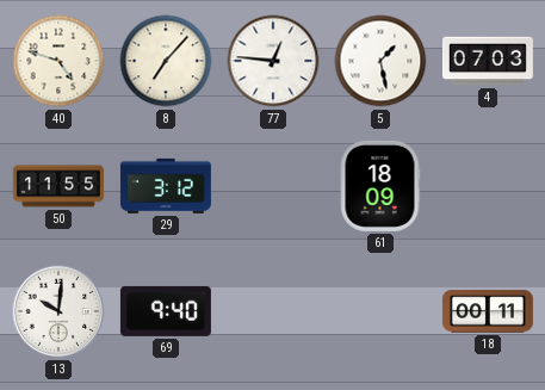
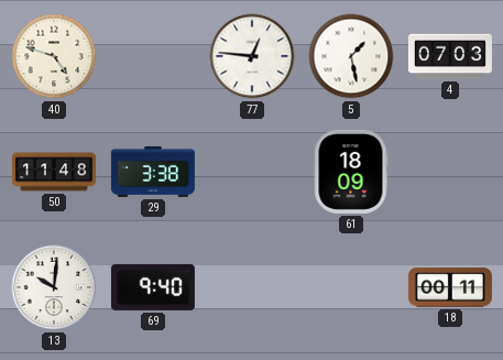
8: 7:07 -> none (166, 61)
50: 11:55 -> 11:48 (54, 172)
29: 3:12 -> 3:38 (153, 172)
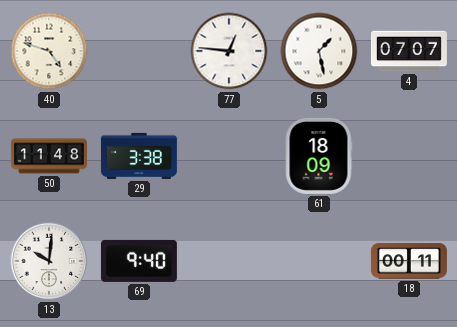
4: 07:03 -> 07:07 (409, 51)
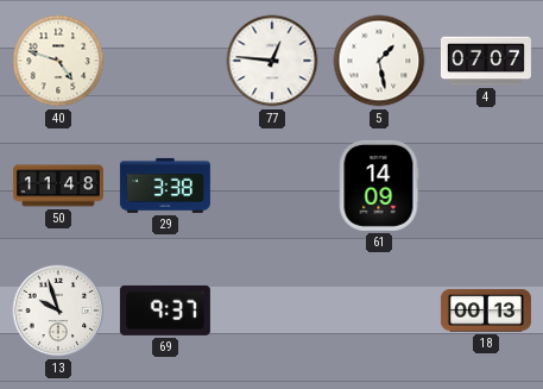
61: 18:09 -> 14:09 (379, 186)
13: 10:01 -> 9:57 (58, 310)
69: 9:40 -> 9:37 (165, 310)
18: 00:11 -> 00:13 (486, 310)
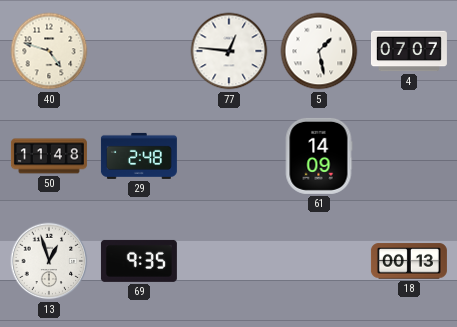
29: 3:38 -> 2:48 (139, 156)
13: 9:57 -> 12:57 (49, 261)
69: 9:37 -> 9:35 (139, 261)
